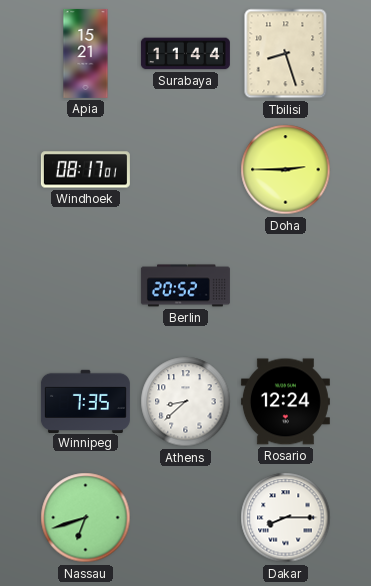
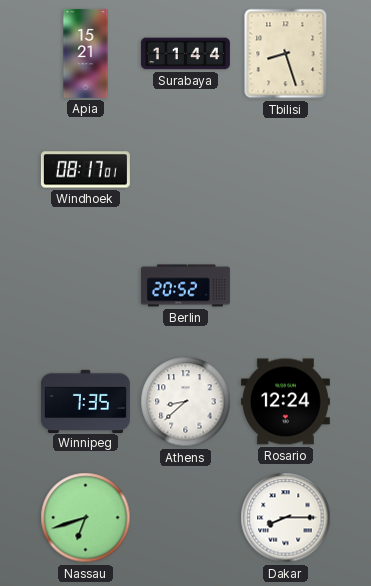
Doha: 2:45 -> none (286, 170)
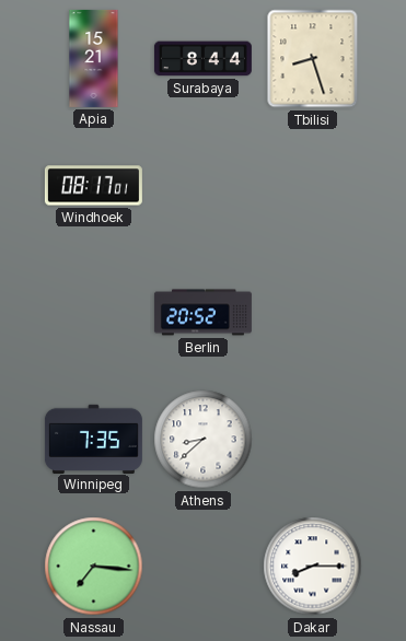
Surabaya: 11:44 -> 8:44 (202, 59)
Rosario: 12:24 -> none (285, 402)
Nassau: 6:42 -> 7:16 (94, 567)
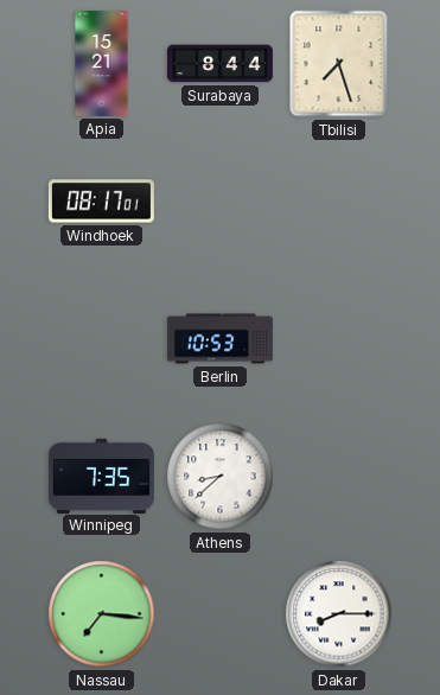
Tbilisi: 8:27 -> 7:27 (339, 64)
Berlin: 20:52 -> 10:53 (219, 339)
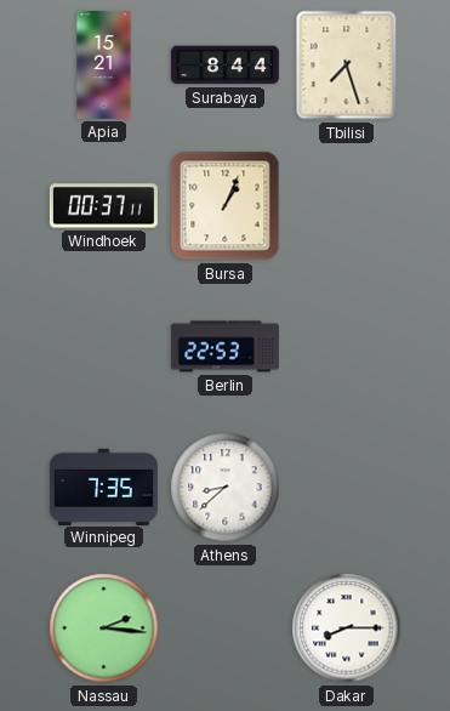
Windhoek: 08:17 -> 00:37 (103, 206)
Bursa: none -> 1:04 (226, 206)
Berlin: 10:53 -> 22:53 (224, 347)
Nassau: 7:16 -> 2:16 (104, 628)
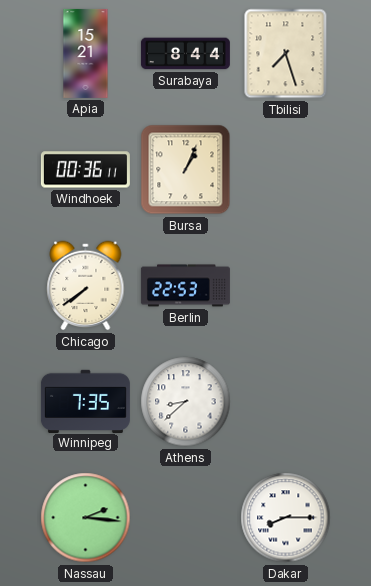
Windhoek: 00:37 -> 00:36 (85, 170)
Chicago: none -> 7:39 (86, 286)
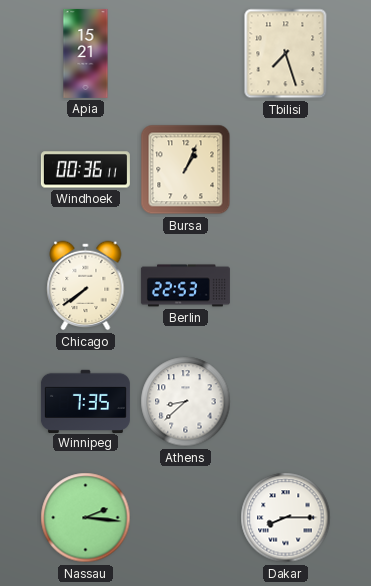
Surabaya: 8:44 -> none (185, 54)
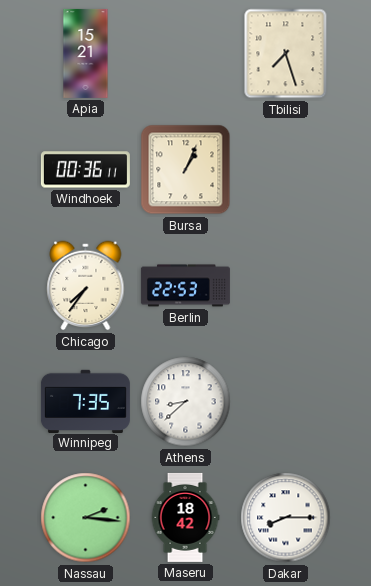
Chicago: 7:39 -> 7:36 (86, 286)
Maseru: none -> 18:42 (185, 517)
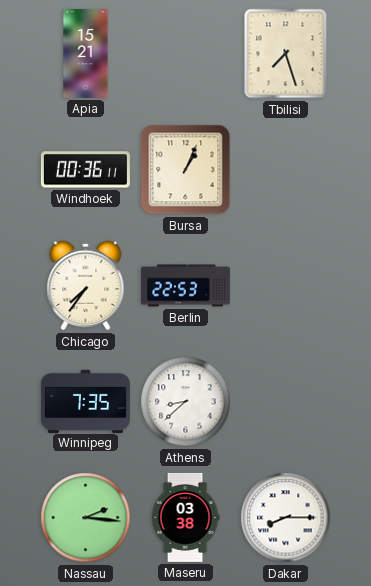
Maseru: 18:42 -> 03:38 (185, 517)
